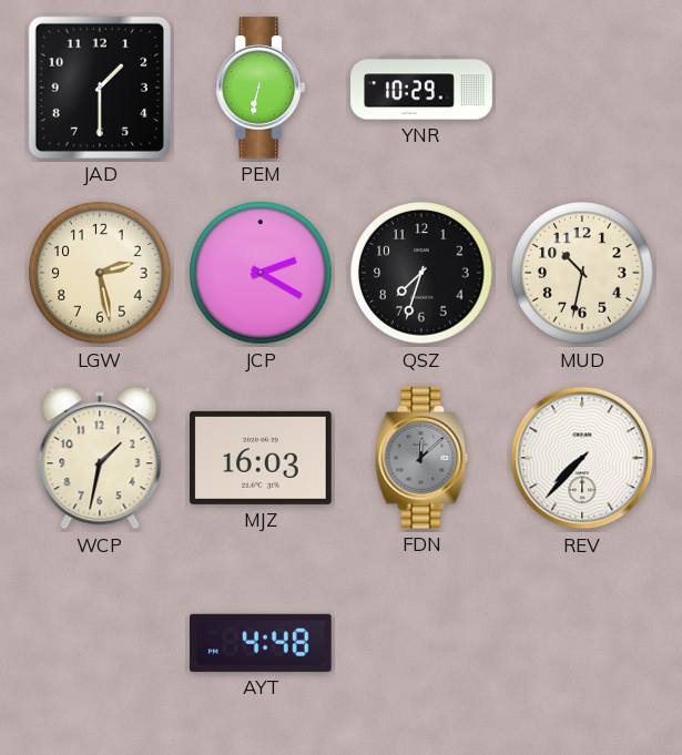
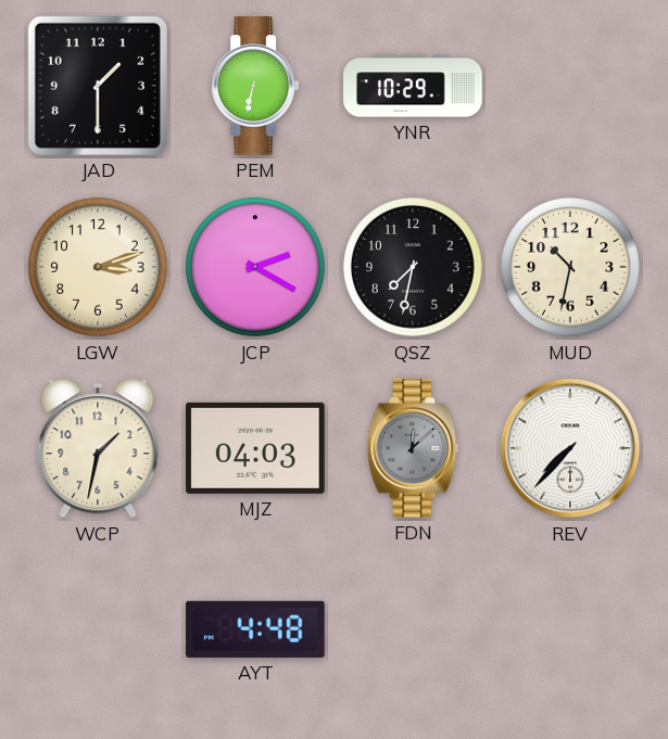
LGW: 2:28 -> 3:12 (98, 267)
QSZ: 7:33 -> 7:32 (413, 267)
MJZ: 16:03 -> 04:03 (256, 448)
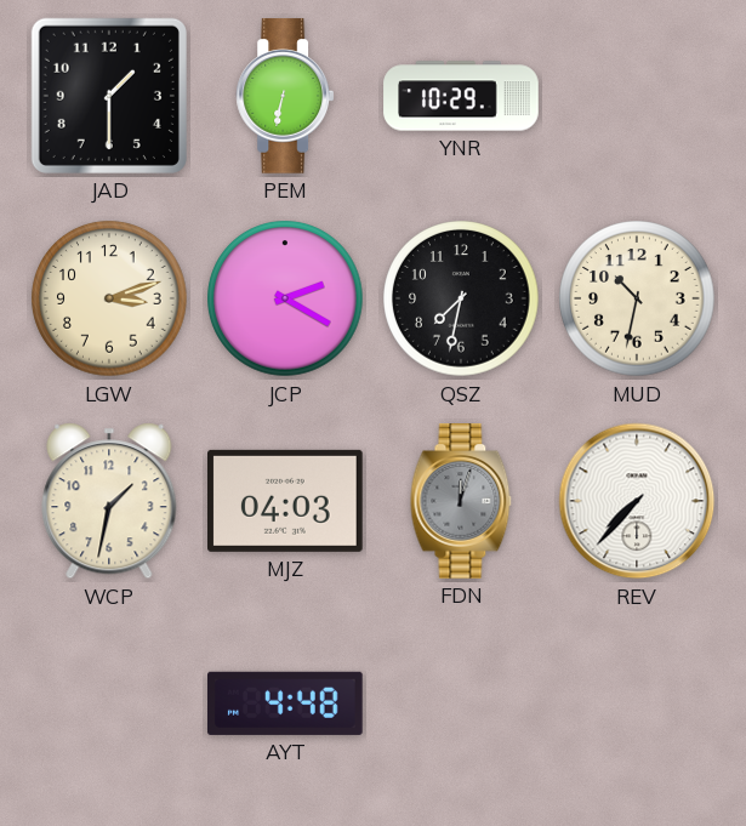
FDN: 12:08 -> 12:03 (461, 501)
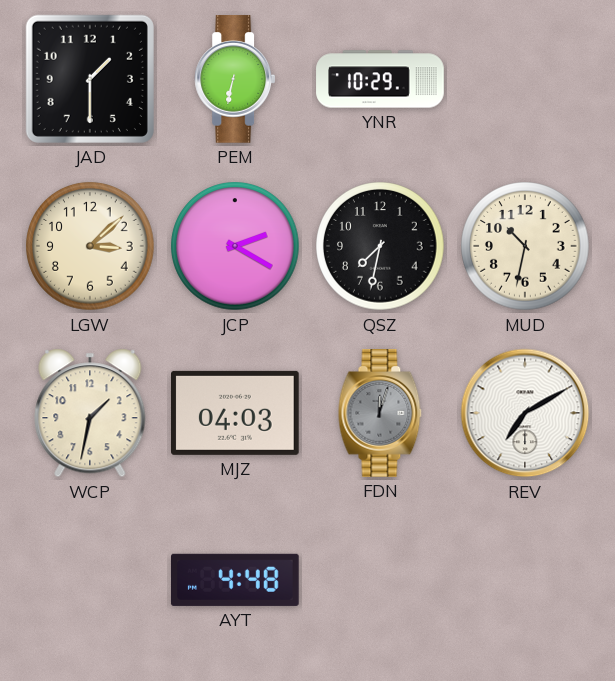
LGW: 3:12 -> 3:08 (90, 246)
REV: 7:37 -> 7:10 (525, 413)
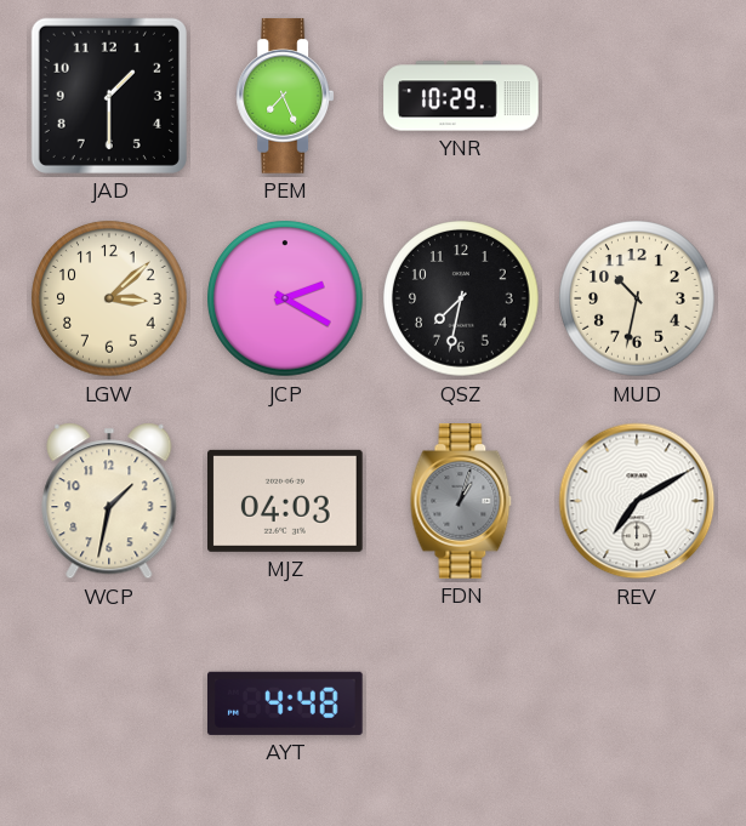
PEM: 6:32 -> 7:26 (285, 96)
FDN: 12:03 -> 1:03 (461, 501)
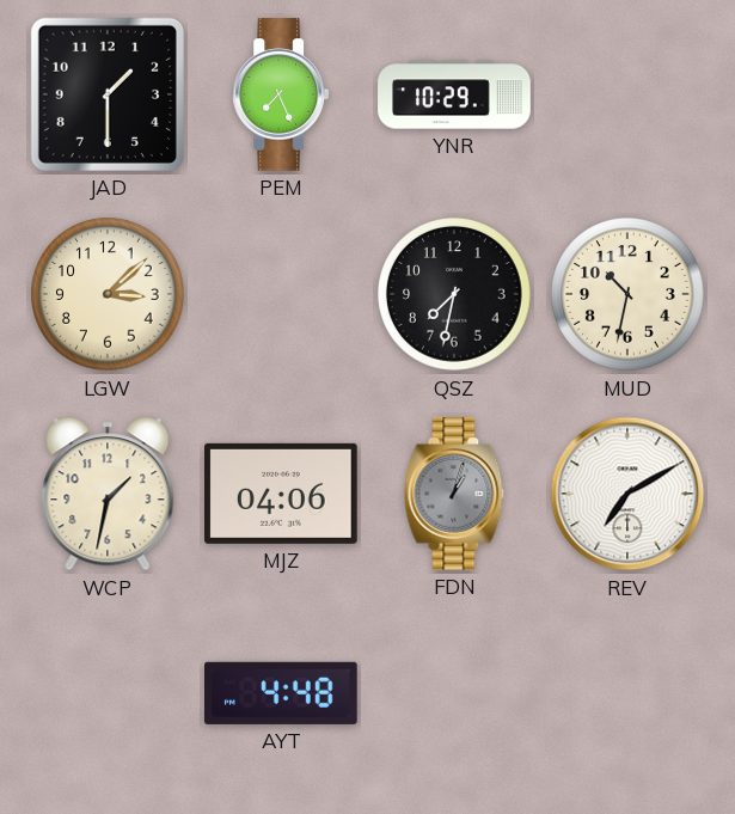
JCP: 2:20 -> none (285, 298)
MJZ: 04:03 -> 04:06 (282, 494)
